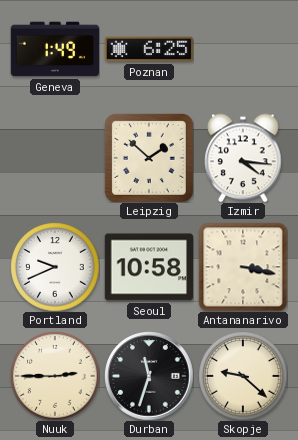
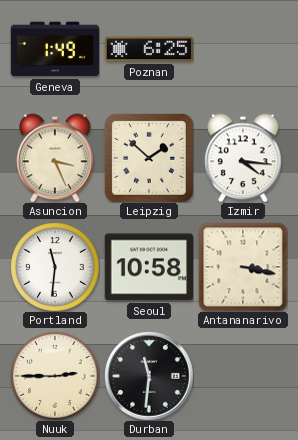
Asuncion: none -> 3:26 (55, 158)
Portland: 9:41 -> 11:31 (55, 267)
Durban: 11:33 -> 11:31 (149, 376)
Skopje: 9:22 -> none (243, 376)
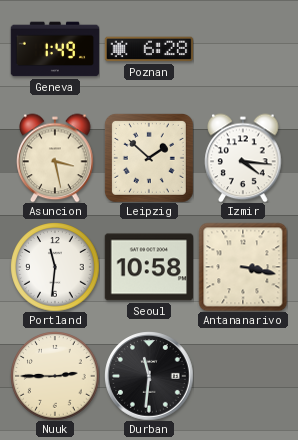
Poznan: 6:25 -> 6:28 (149, 49)
Asuncion: 3:26 -> 3:28 (55, 158)
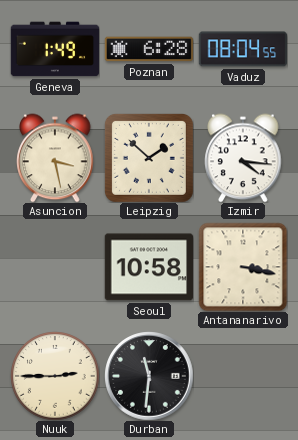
Vaduz: none -> 08:04 (243, 49)
Portland: 11:31 -> none (55, 267)
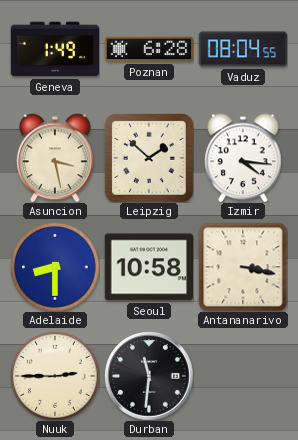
Adelaide: none -> 8:30 (55, 267)
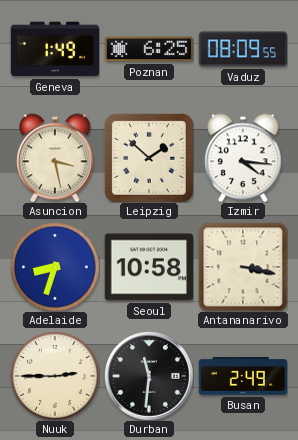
Poznan: 6:28 -> 6:25 (149, 49)
Vaduz: 08:04 -> 08:09 (243, 49)
Adelaide: 8:30 -> 8:33 (55, 267)
Busan: none -> 2:49 (243, 377)
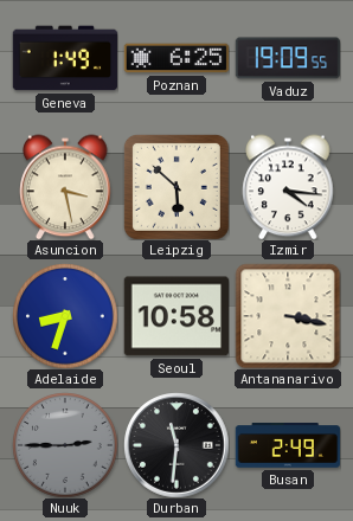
Vaduz: 08:09 -> 19:09 (288, 58)
Leipzig: 1:52 -> 5:52 (176, 187)
Nuuk dial: cream -> grey (65, 445)
